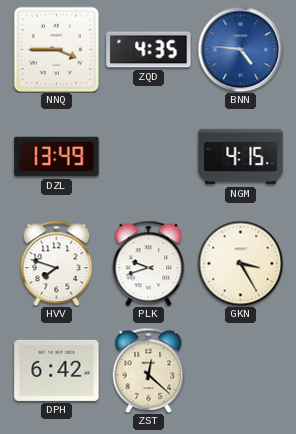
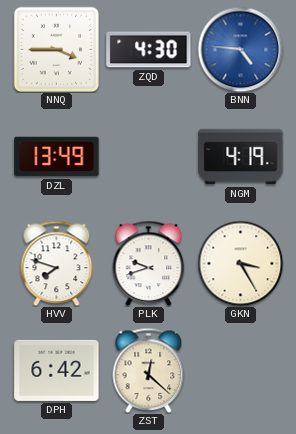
ZQD: 4:35 -> 4:30 (149, 50)
NGM: 4:15 -> 4:19 (241, 157)
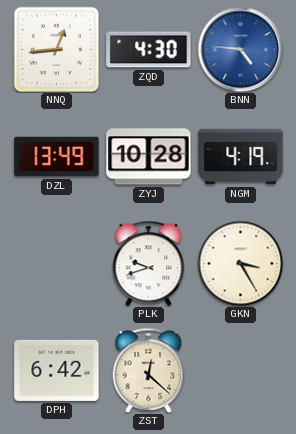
NNQ: 3:45 -> 12:44 (56, 49)
ZYJ: none -> 10:28 (149, 157)
HVV: 7:48 -> none (57, 263)
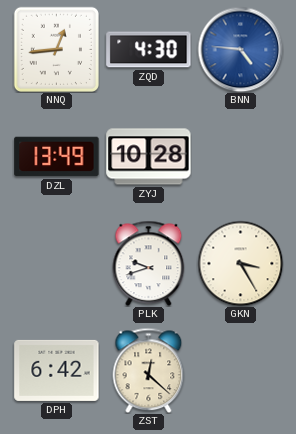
NGM: 4:19 -> none (241, 157)
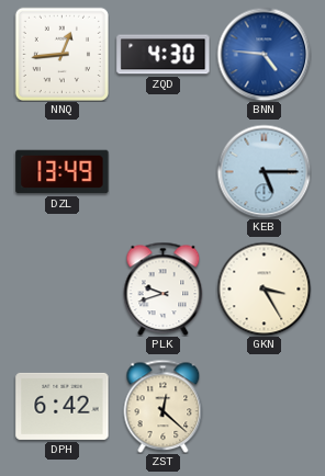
ZYJ: 10:28 -> none (149, 157)
KEB: none -> 5:15 (264, 171)
